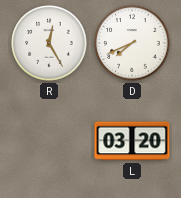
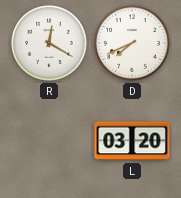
R: 12:25 -> 12:20 (49, 43)
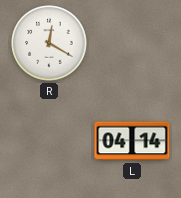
D: 7:41 -> none (132, 43)
L: 03:20 -> 04:14 (132, 141)
